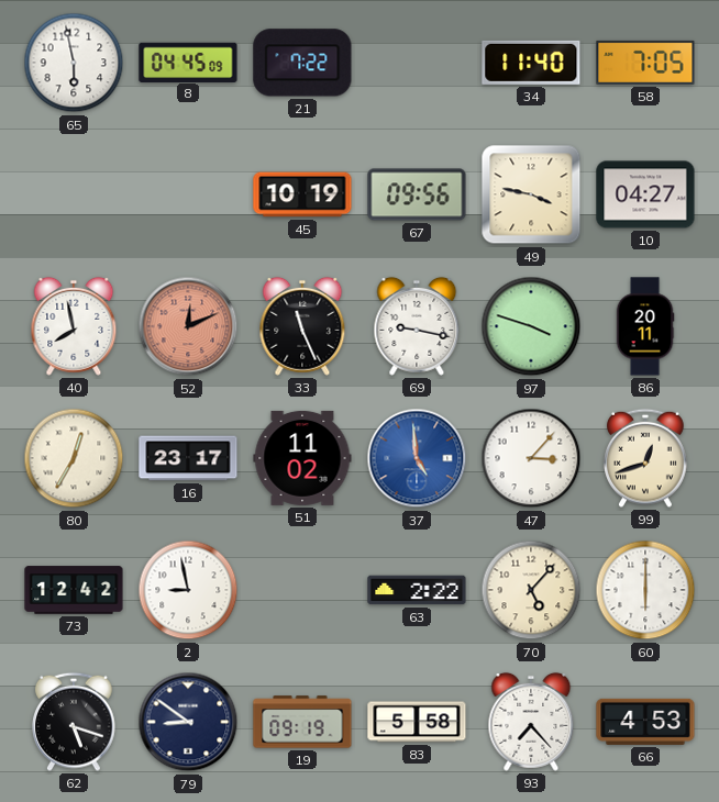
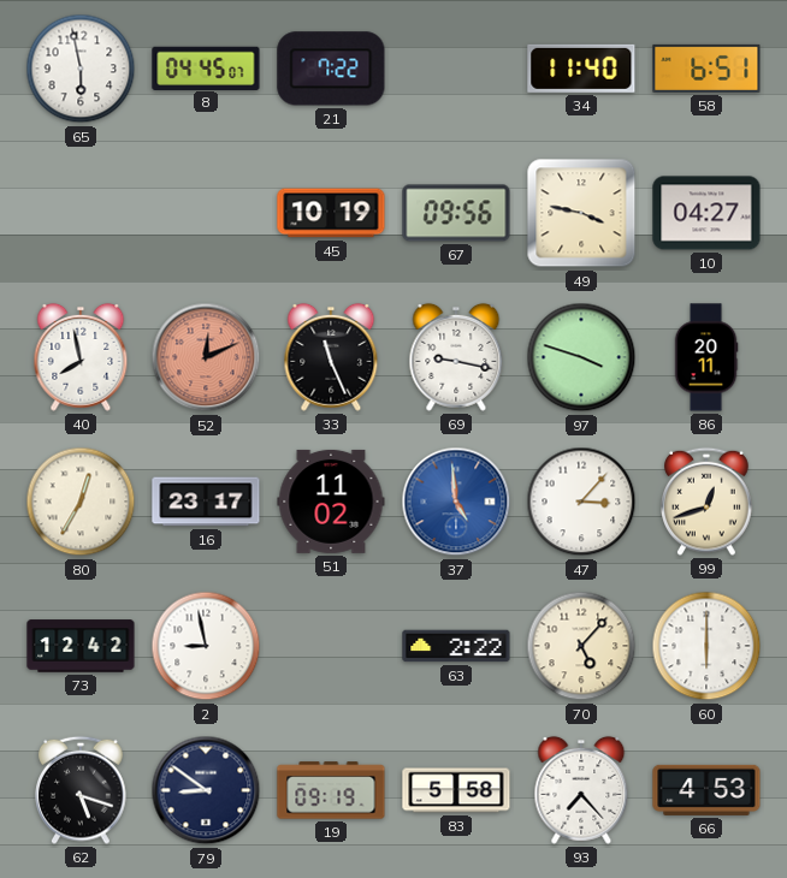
8: 04:45:09 -> 04:45:07 (206, 67)
58: 7:05 -> 6:51 (706, 69)
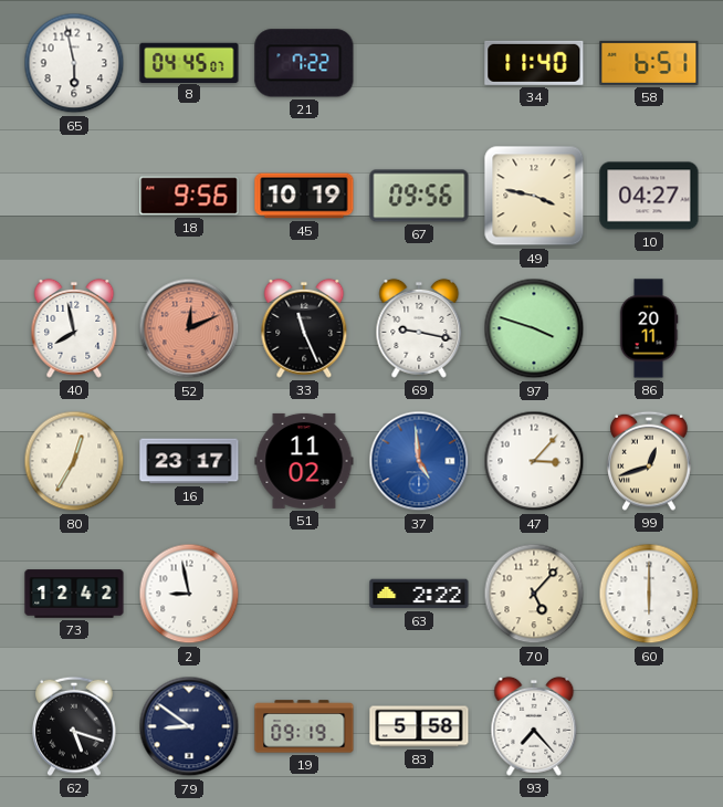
18: none -> 9:56 (189, 196)
66: 4:53 -> none (706, 790)
